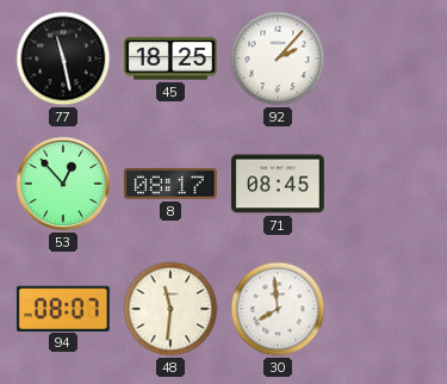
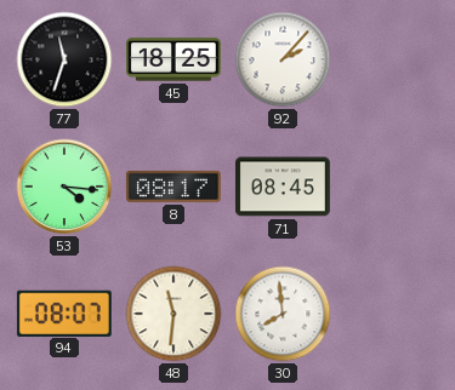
77: 11:28 -> 11:33 (64, 59)
53: 12:53 -> 4:16 (64, 187)
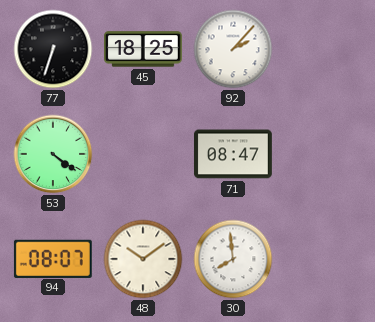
77: 11:33 -> 6:33 (53, 49)
53: 4:16 -> 4:21 (53, 154)
8: 08:17 -> none (174, 187)
71: 08:45 -> 08:47 (233, 154)
48: 11:31 -> 10:09 (143, 259)
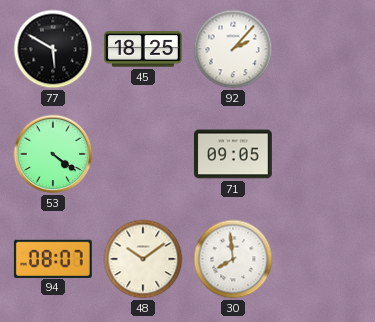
77: 6:33 -> 5:50 (53, 49)
71: 08:47 -> 09:05 (233, 154)
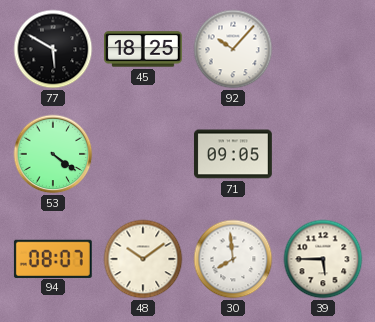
92: 2:07 -> 10:07 (233, 49)
39: none -> 5:45 (323, 259)
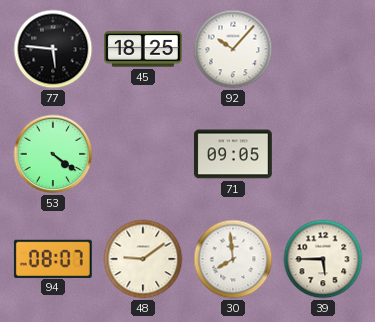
77: 5:50 -> 5:46 (53, 49)
48: 10:09 -> 9:09 (143, 259)
